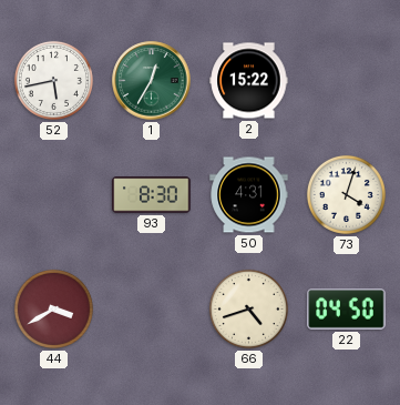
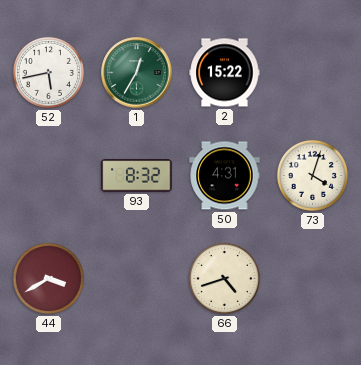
93: 8:30 -> 8:32 (137, 176)
22: 04:50 -> none (347, 310)
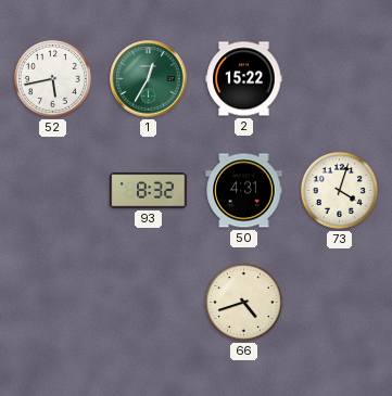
44: 3:40 -> none (48, 278)
